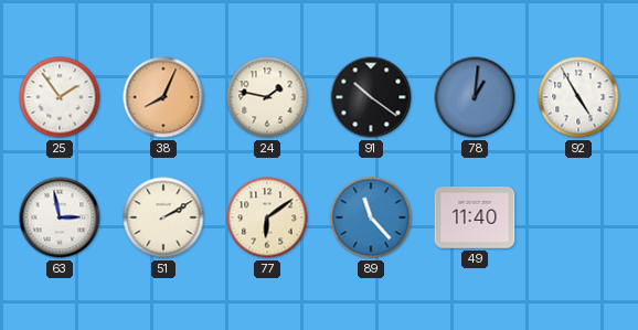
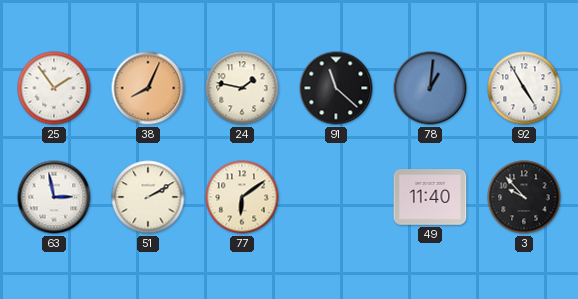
91: 10:21 -> 11:22 (336, 88)
89: 11:23 -> none (371, 217)
3: none -> 9:53 (524, 197)
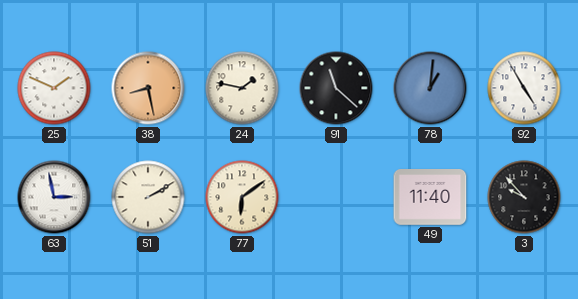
25: 1:54 -> 1:49 (54, 88)
38: 8:04 -> 8:28 (148, 88)
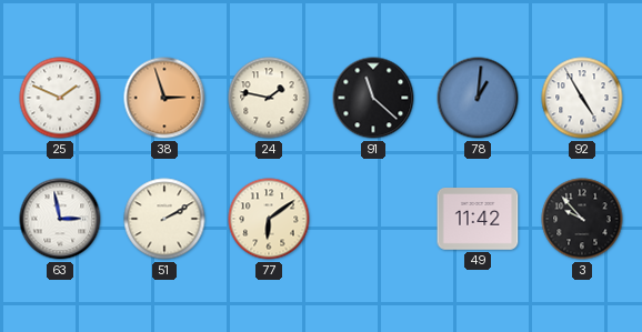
38: 8:28 -> 2:57 (164, 98)
49: 11:40 -> 11:42 (478, 220)
